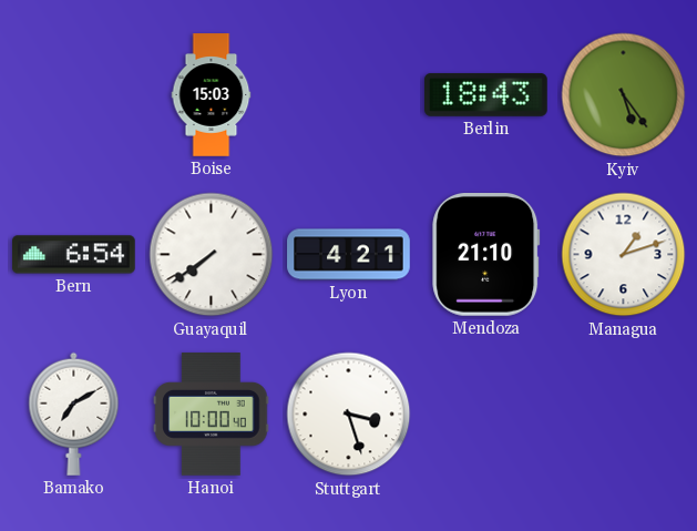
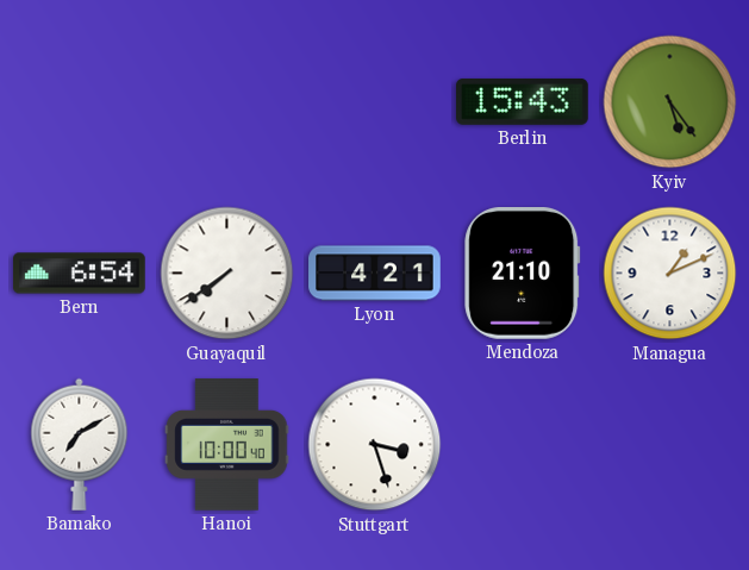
Boise: 15:03 -> none (212, 95)
Berlin: 18:43 -> 15:43 (523, 101)
Managua: 1:12 -> 1:11 (670, 274)
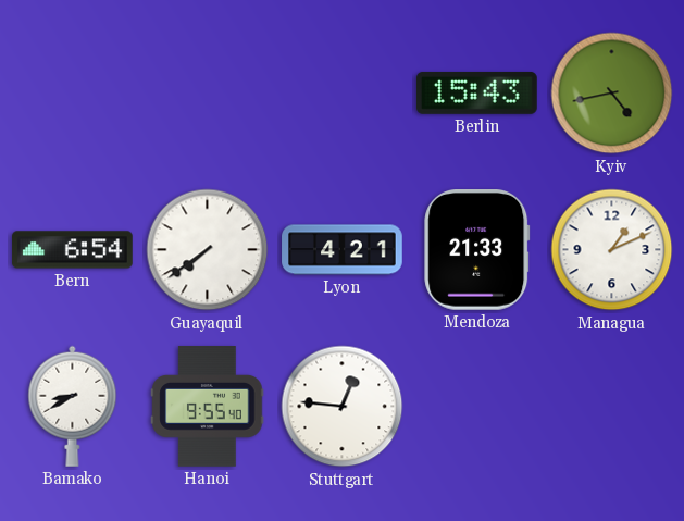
Kyiv: 5:24 -> 4:43 (612, 94)
Mendoza: 21:10 -> 21:33 (477, 250)
Bamako: 7:10 -> 8:40 (73, 406)
Hanoi: 10:00 -> 9:55 (208, 407)
Stuttgart: 3:27 -> 12:46 (343, 407)
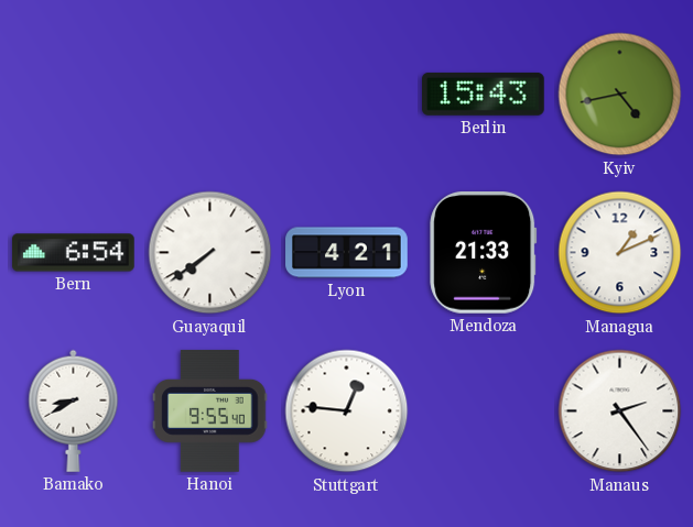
Manaus: none -> 2:24 (620, 411)
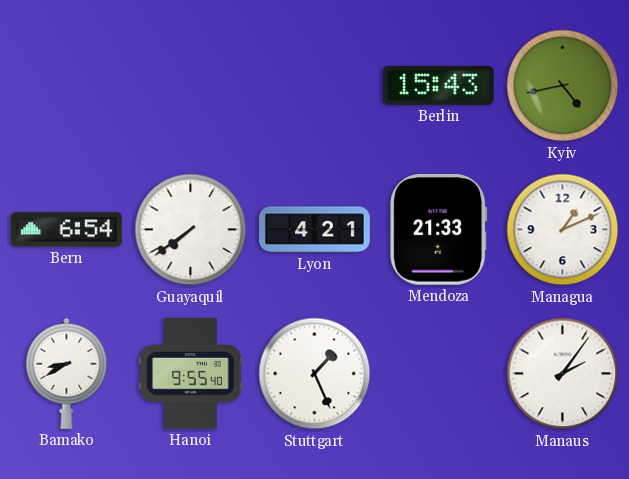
Stuttgart: 12:46 -> 1:26 (315, 374)
Manaus: 2:24 -> 2:06 (563, 374)
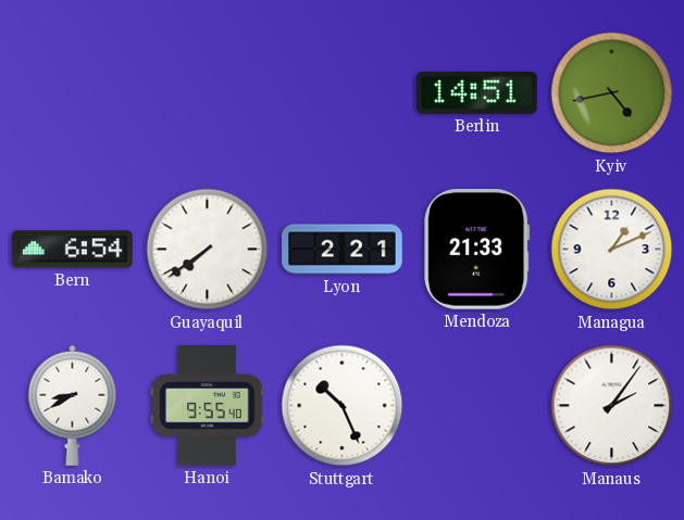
Berlin: 15:43 -> 14:51 (477, 92)
Lyon: 4:21 -> 2:21 (343, 250)
Stuttgart: 1:26 -> 10:26 (343, 406)
